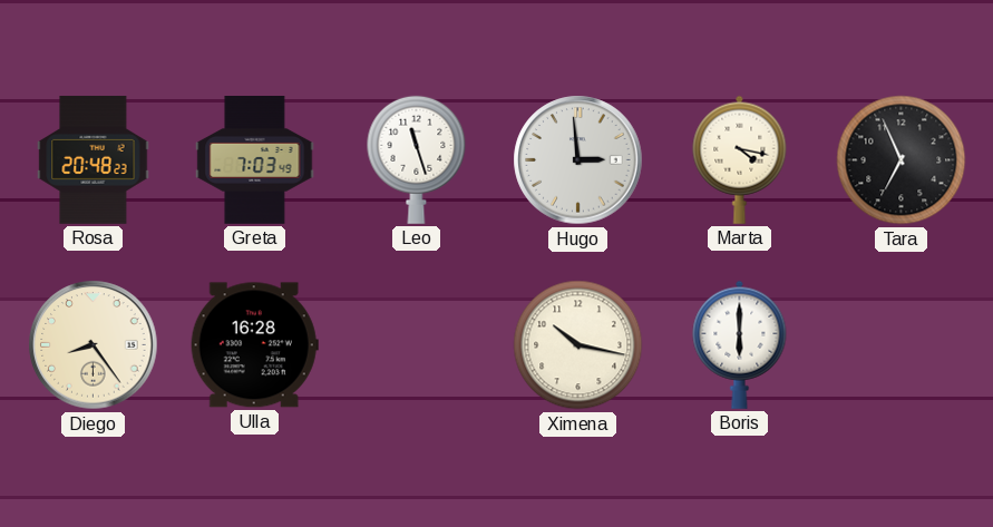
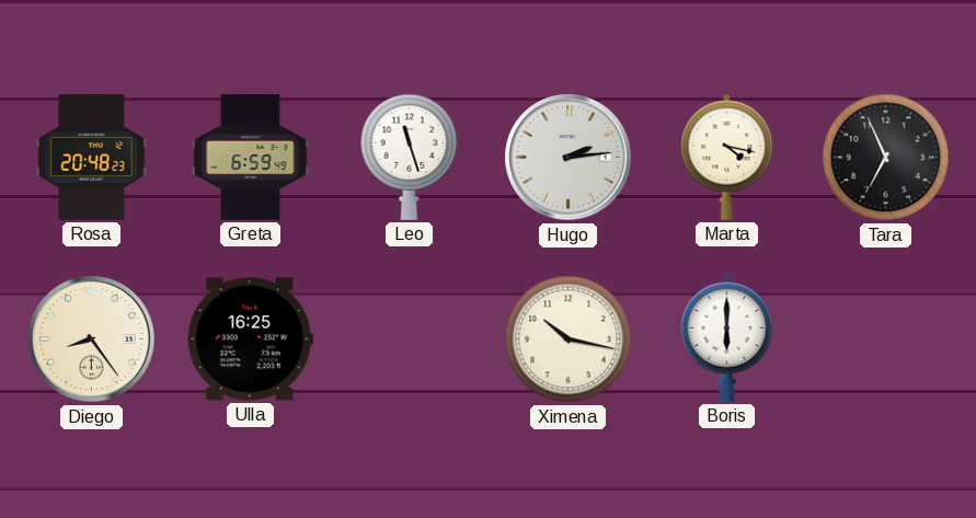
Greta: 7:03 -> 6:59 (251, 158)
Hugo: 2:59 -> 2:14 (569, 158)
Ulla: 16:28 -> 16:25 (250, 339)
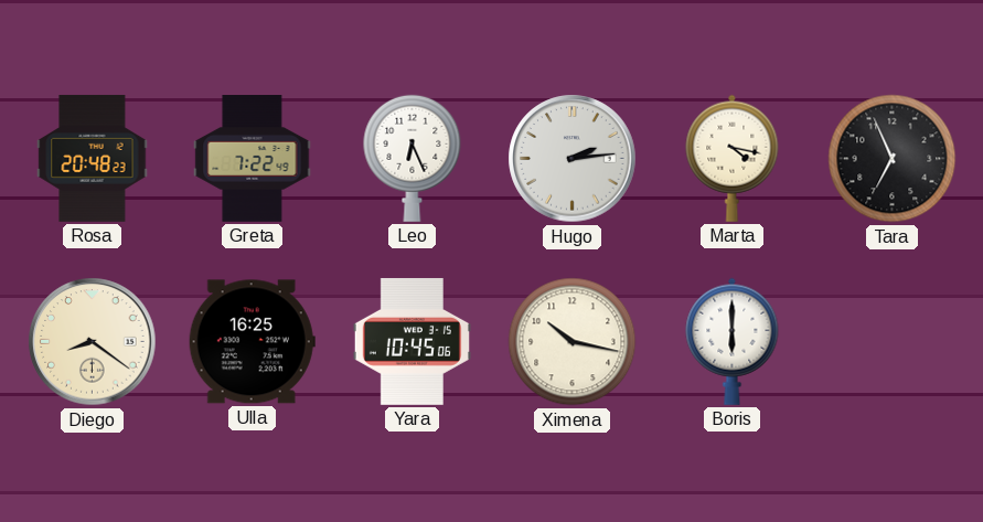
Greta: 6:59 -> 7:22 (253, 159)
Leo: 11:27 -> 6:26 (413, 158)
Diego: 8:24 -> 8:21 (93, 342)
Yara: none -> 10:45 (412, 341)
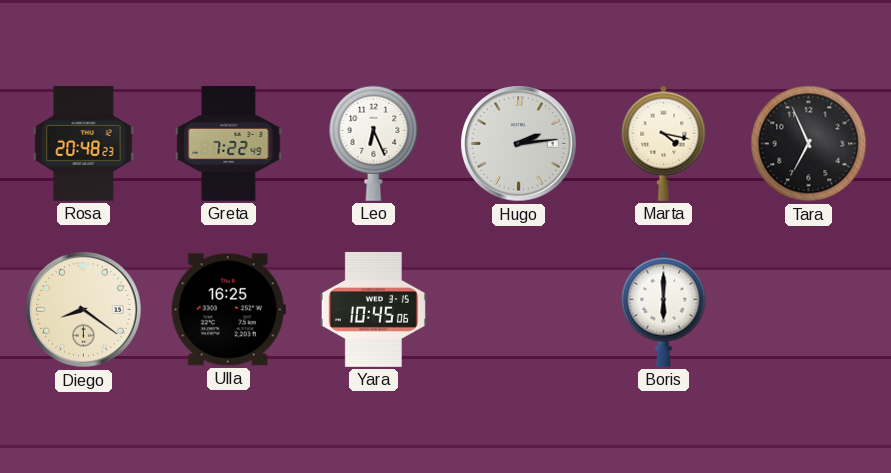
Ximena: 10:17 -> none (573, 342)
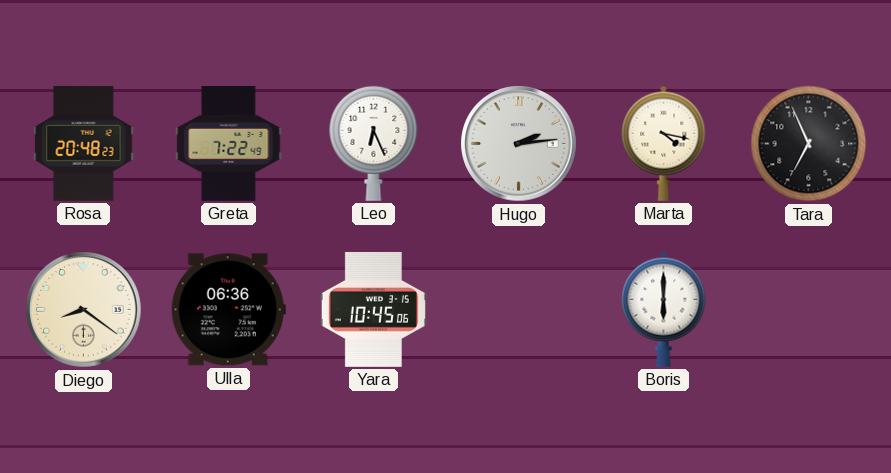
Ulla: 16:25 -> 06:36 (228, 310)
